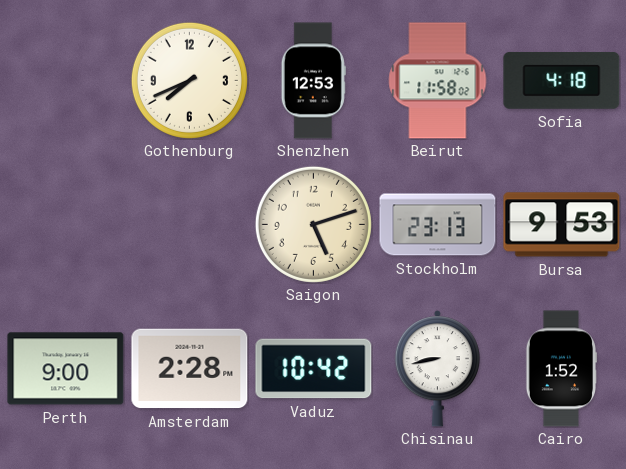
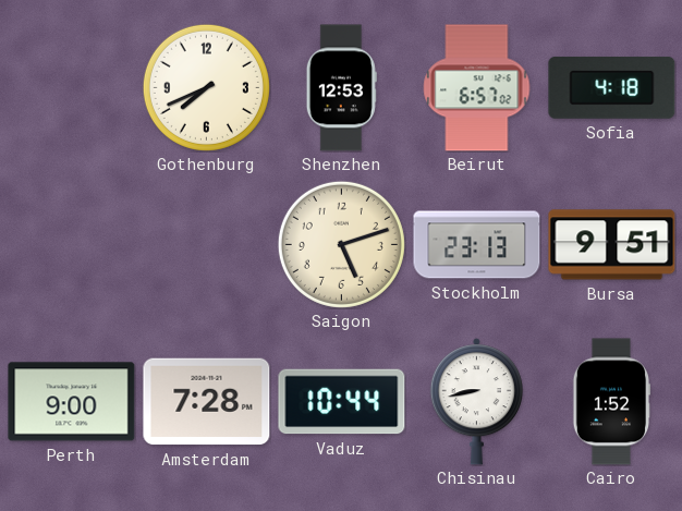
Beirut: 11:58 -> 6:57 (477, 88)
Bursa: 9:53 -> 9:51 (612, 245)
Amsterdam: 2:28 -> 7:28 (207, 402)
Vaduz: 10:42 -> 10:44 (342, 402)
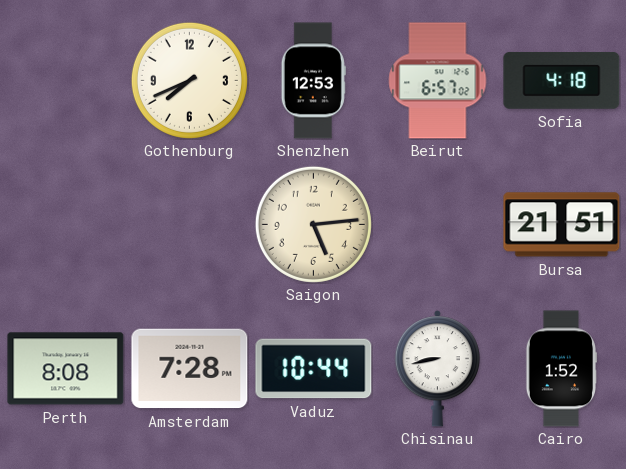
Saigon: 5:12 -> 5:14 (313, 224)
Stockholm: 23:13 -> none (477, 245)
Bursa: 9:51 -> 21:51 (562, 225)
Perth: 9:00 -> 8:08 (66, 369)
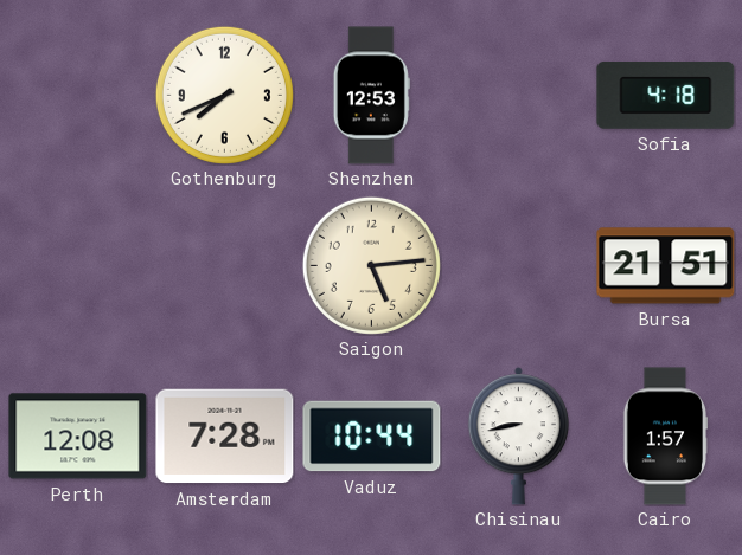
Beirut: 6:57 -> none (438, 81)
Perth: 8:08 -> 12:08 (78, 437)
Cairo: 1:52 -> 1:57 (664, 437)
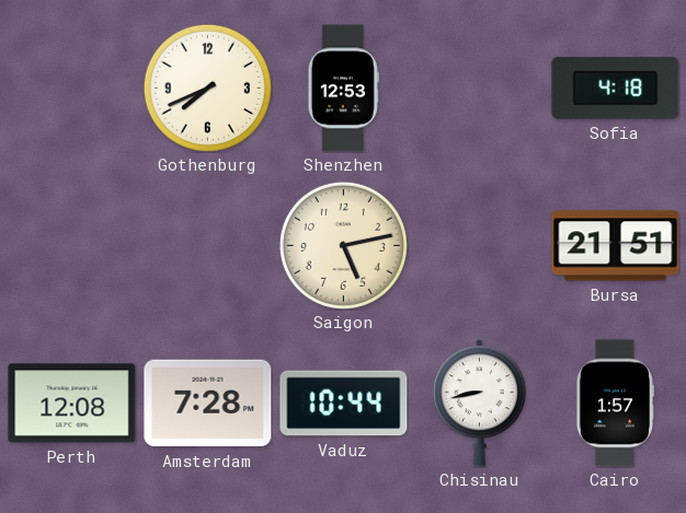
Saigon: 5:14 -> 5:13 (343, 245)
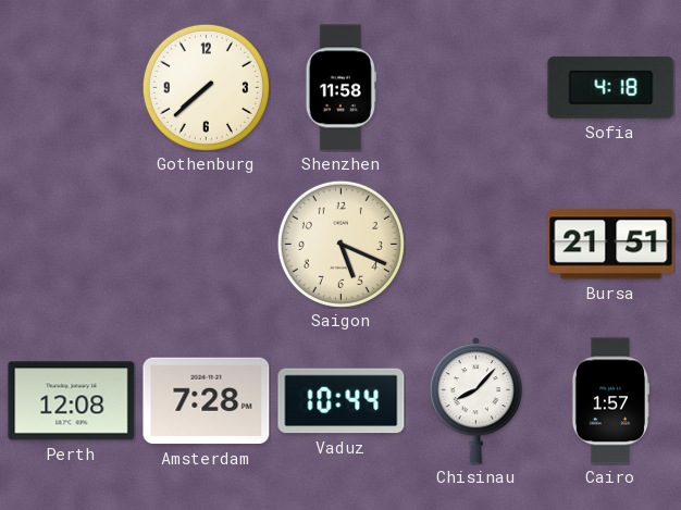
Gothenburg: 7:41 -> 7:38 (206, 87)
Shenzhen: 12:53 -> 11:58 (340, 88)
Saigon: 5:13 -> 5:19 (340, 244)
Chisinau: 8:43 -> 8:07 (475, 401)
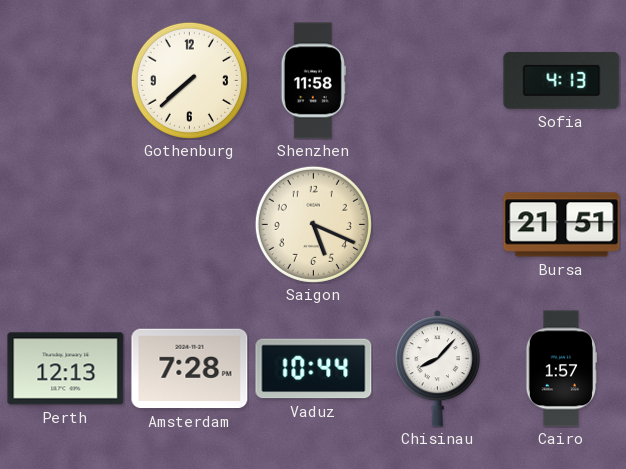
Sofia: 4:18 -> 4:13 (562, 80)
Perth: 12:08 -> 12:13 (66, 369)
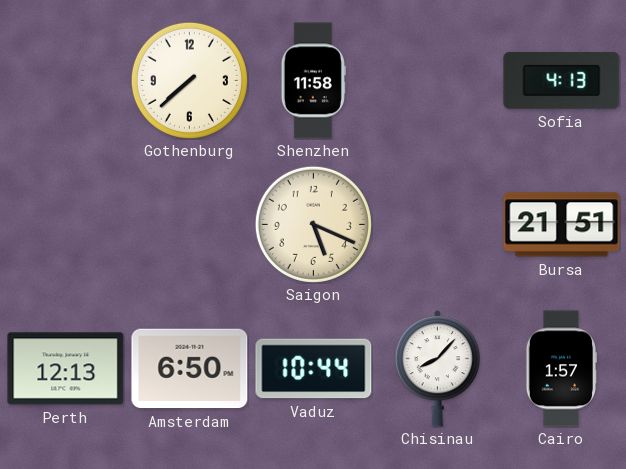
Amsterdam: 7:28 -> 6:50 (190, 369)
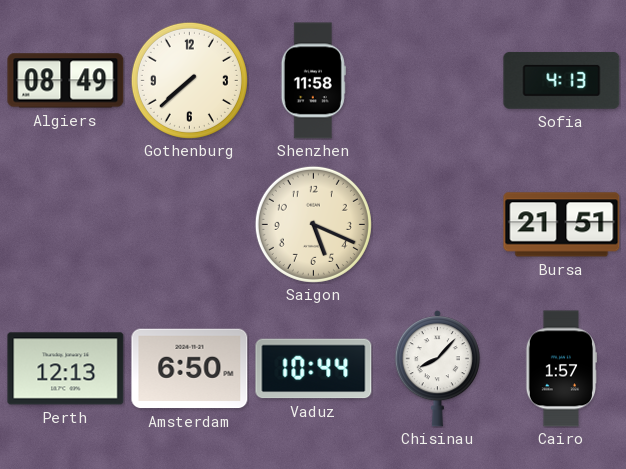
Algiers: none -> 08:49 (66, 81)
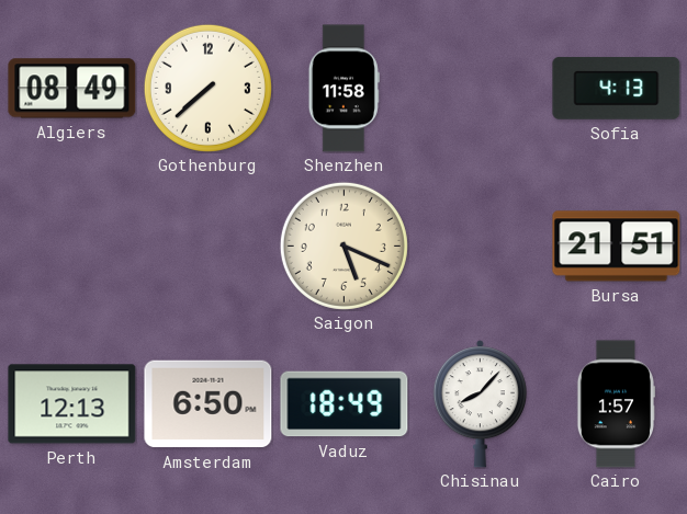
Vaduz: 10:44 -> 18:49 (345, 404)
